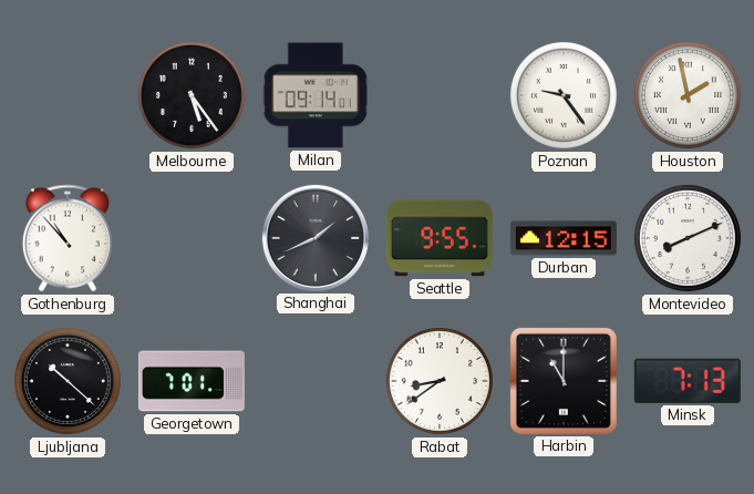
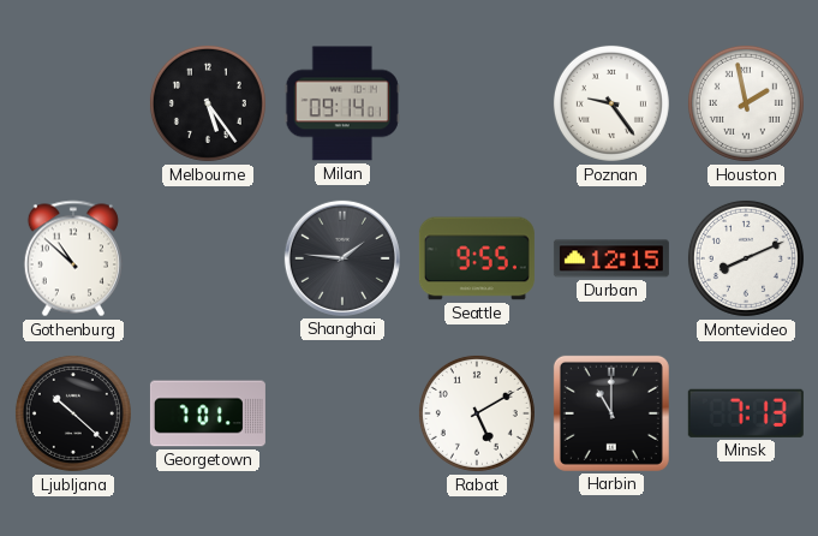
Gothenburg: 10:53 -> 10:52 (73, 258)
Shanghai: 1:41 -> 1:46 (342, 258)
Rabat: 8:39 -> 5:10 (477, 413)
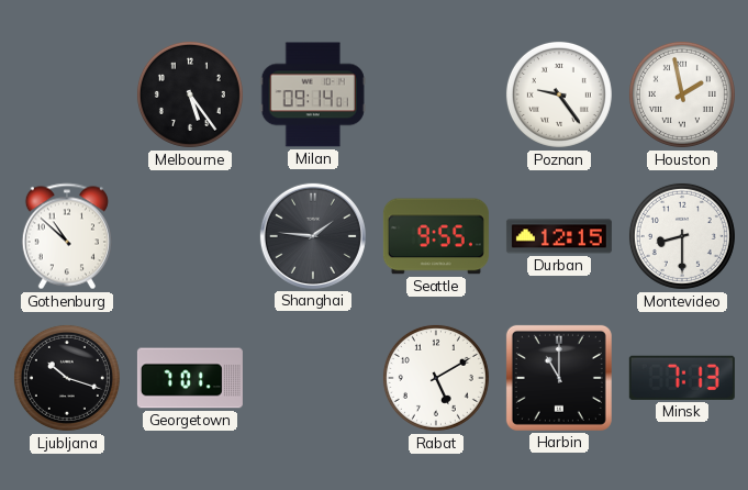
Montevideo: 8:11 -> 8:30 (682, 236)
Ljubljana: 10:22 -> 10:18 (67, 378)
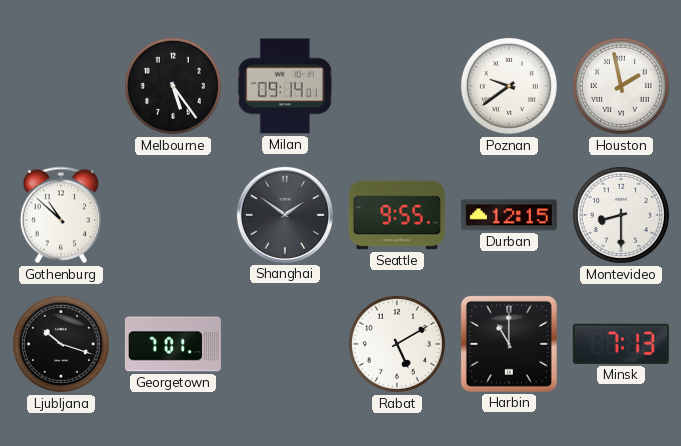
Poznan: 9:24 -> 9:39 (509, 86)
Shanghai: 1:46 -> 1:51 (285, 215)
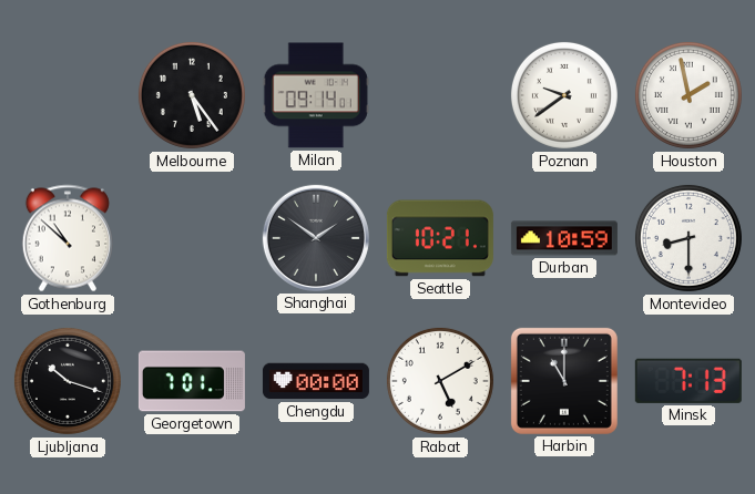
Seattle: 9:55 -> 10:21 (440, 238)
Durban: 12:15 -> 10:59 (564, 238)
Chengdu: none -> 00:00 (316, 381)
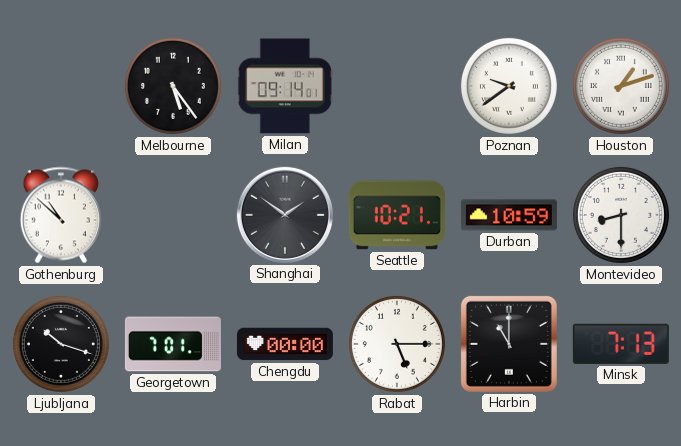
Houston: 1:58 -> 1:12 (621, 86)
Rabat: 5:10 -> 5:15 (397, 344)
